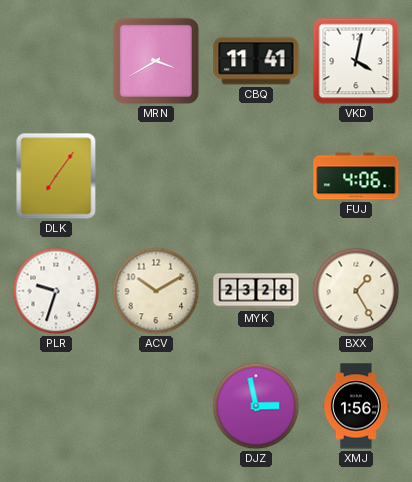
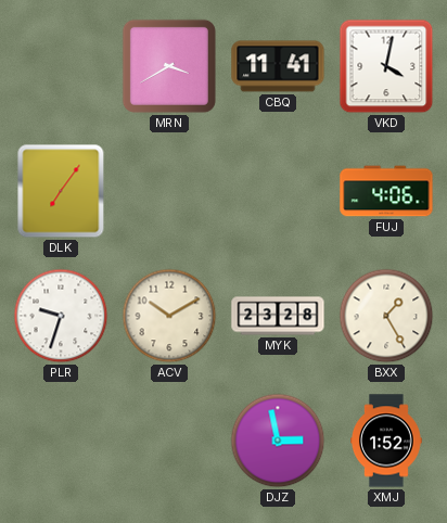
XMJ: 1:56 -> 1:52 (387, 441)
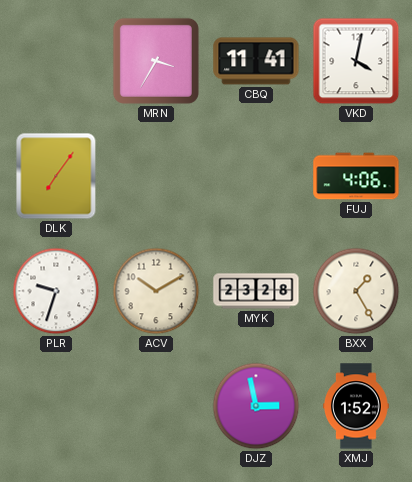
MRN: 3:40 -> 3:35 (156, 61)
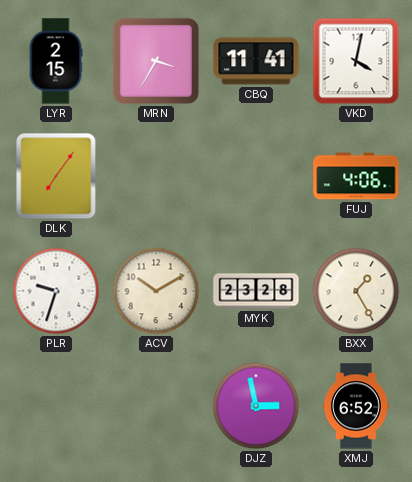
LYR: none -> 2:15 (56, 61)
XMJ: 1:52 -> 6:52 (357, 406)
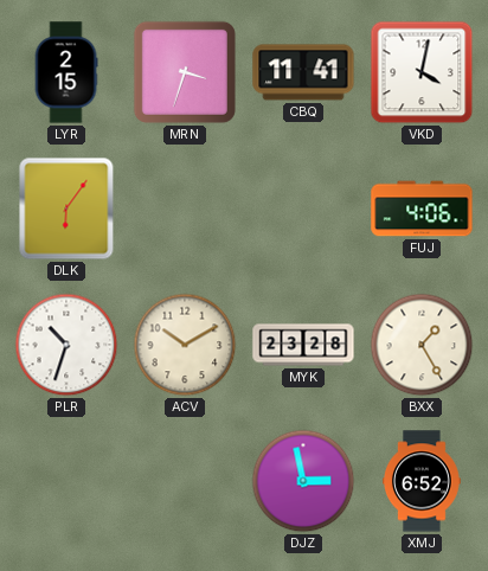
MRN: 3:35 -> 3:33 (185, 72)
DLK: 7:06 -> 6:06 (66, 208)
PLR: 9:33 -> 10:33 (66, 345)
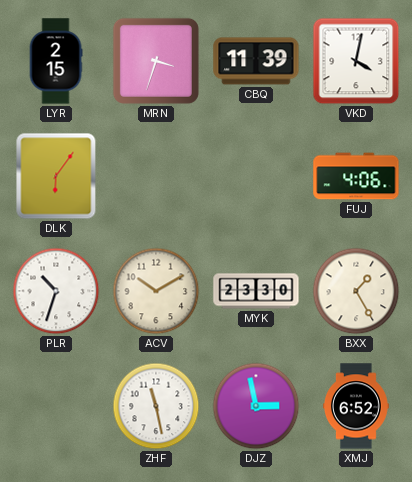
CBQ: 11:41 -> 11:39 (256, 61)
MYK: 23:28 -> 23:30 (256, 291)
ZHF: none -> 11:28 (156, 406)
